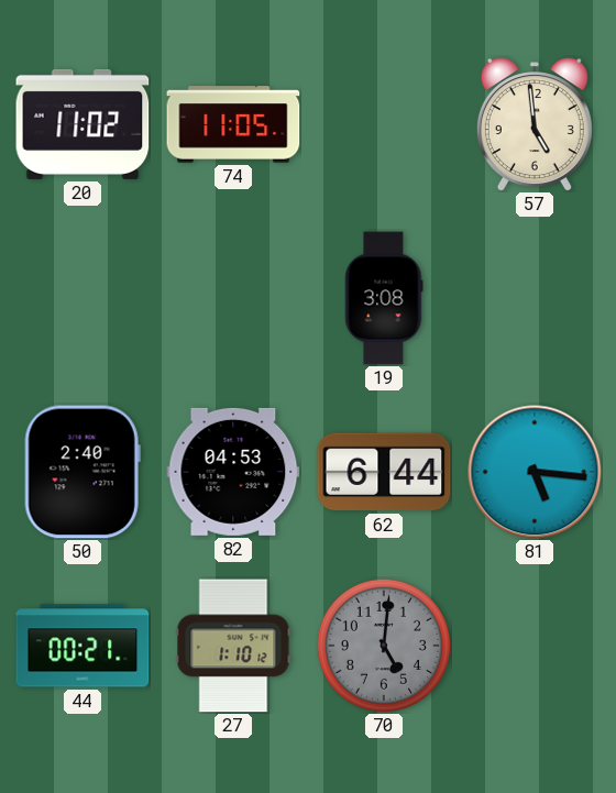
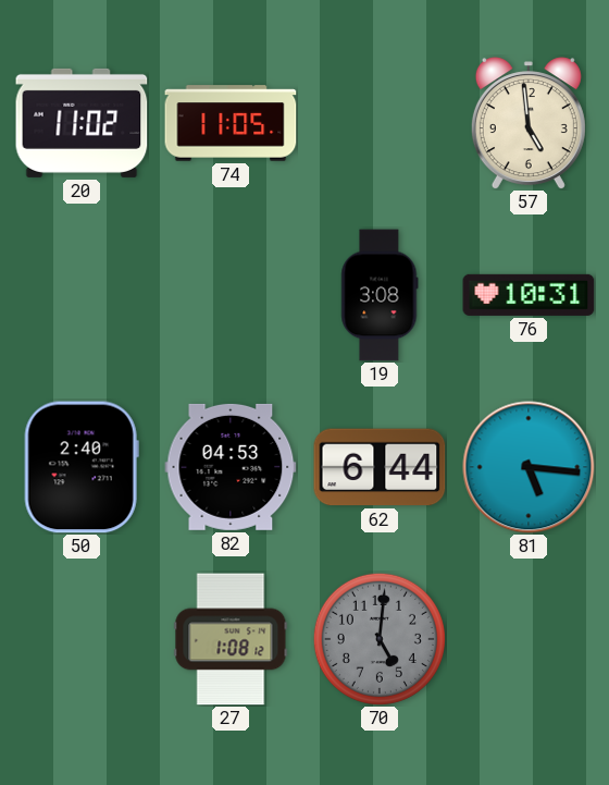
76: none -> 10:31 (529, 295)
44: 00:21 -> none (82, 646)
27: 1:10 -> 1:08 (231, 639)
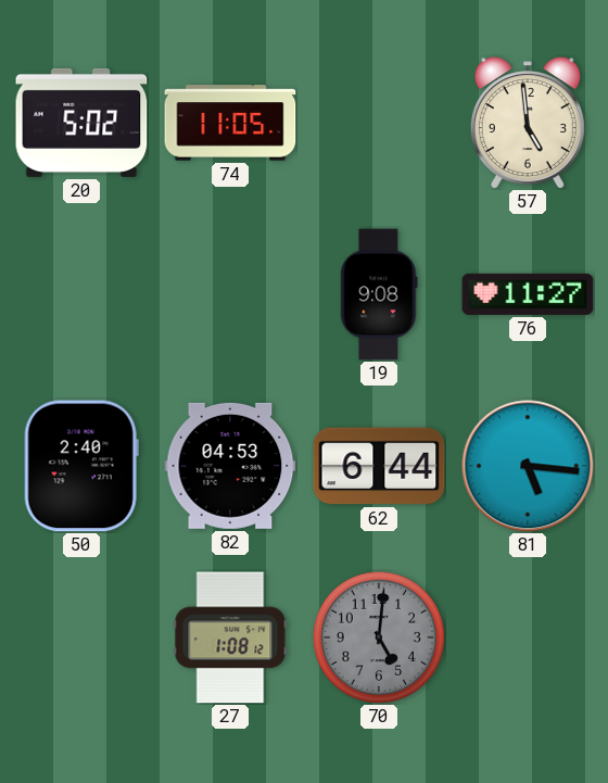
20: 11:02 -> 5:02 (81, 123)
19: 3:08 -> 9:08 (379, 294)
76: 10:31 -> 11:27 (528, 294)
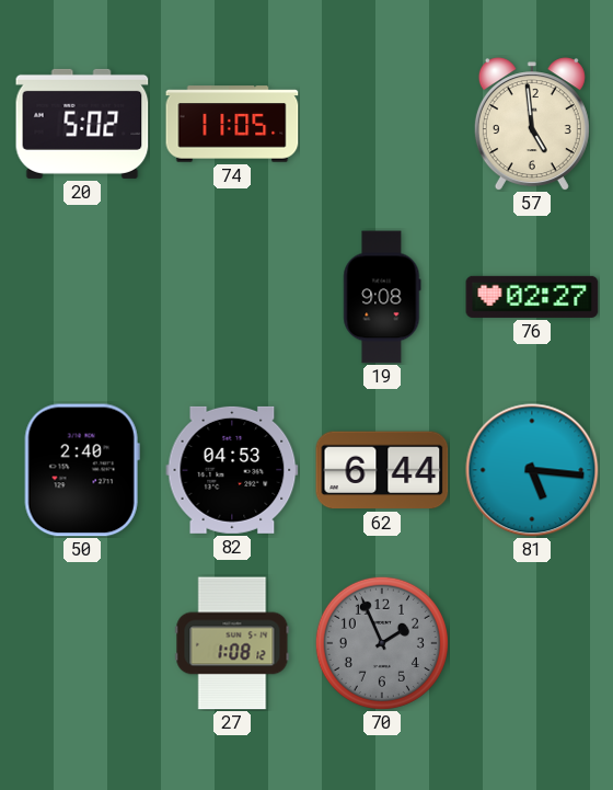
76: 11:27 -> 02:27 (532, 297)
70: 5:01 -> 1:56 (382, 643)
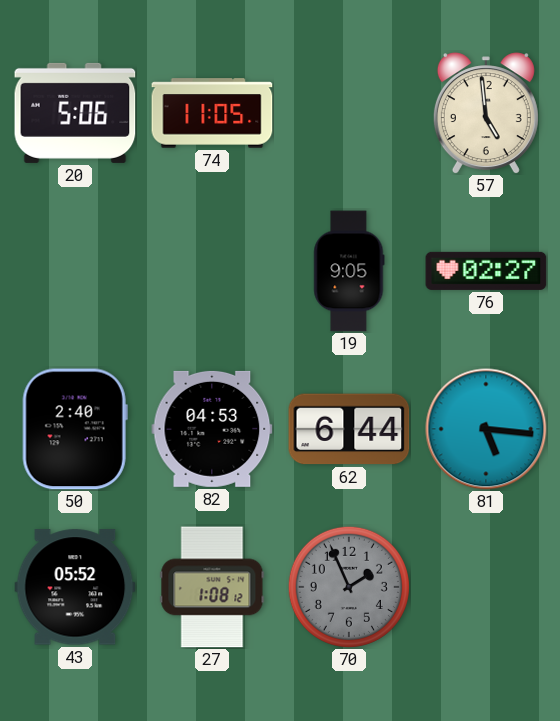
20: 5:02 -> 5:06 (75, 113)
19: 9:08 -> 9:05 (349, 271)
43: none -> 05:52 (75, 587)
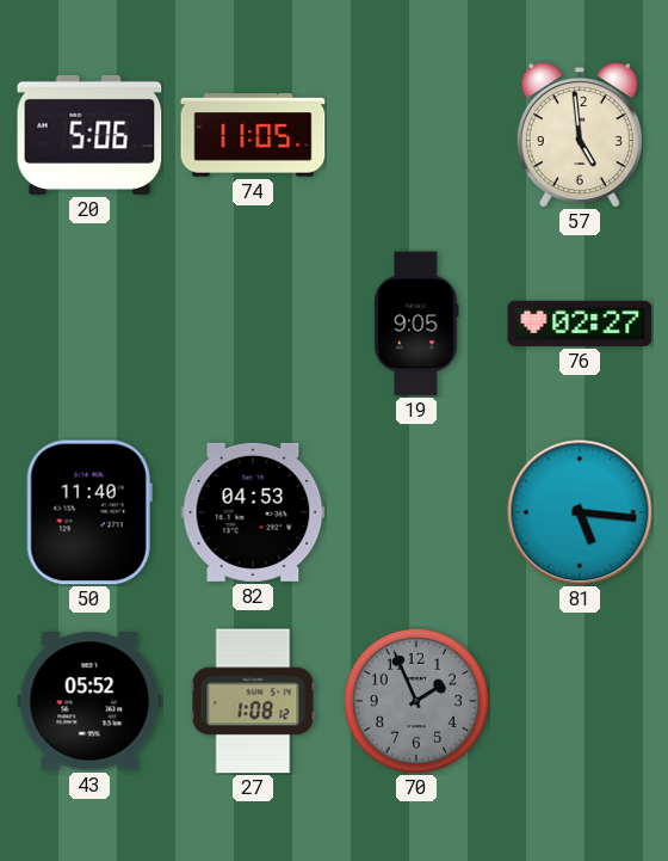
50: 2:40 -> 11:40 (89, 512)
62: 6:44 -> none (349, 429)
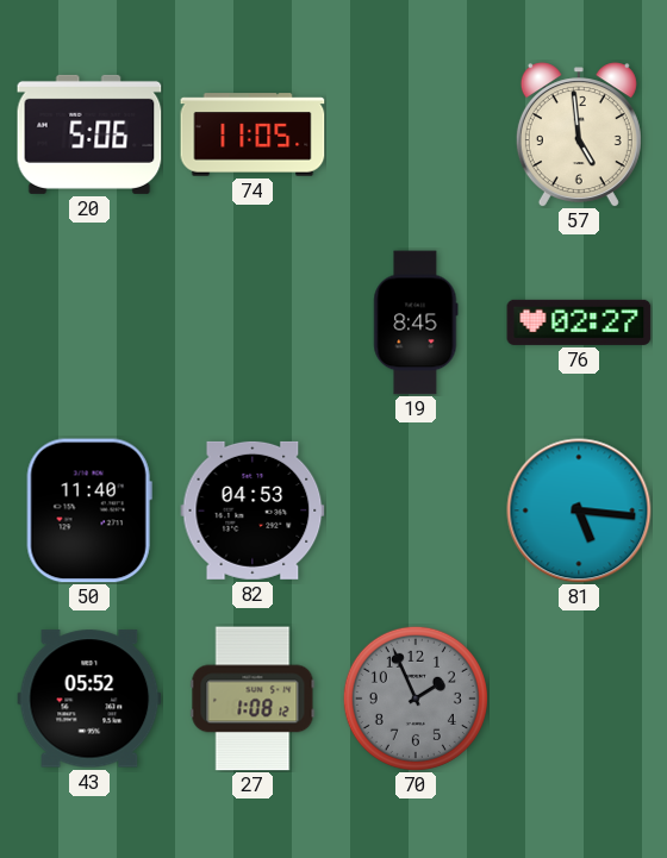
19: 9:05 -> 8:45 (416, 322)
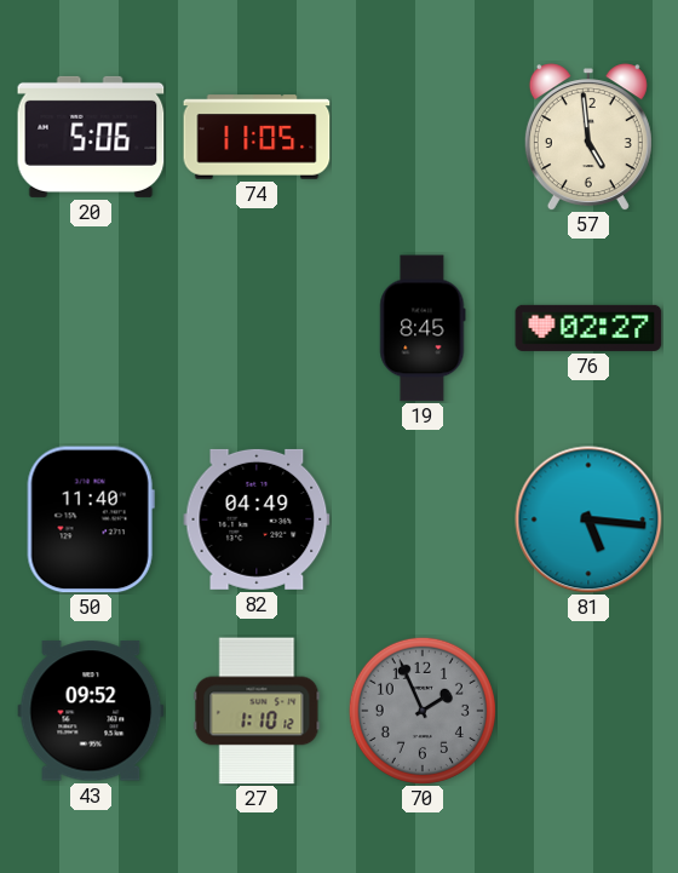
82: 04:53 -> 04:49 (257, 519)
43: 05:52 -> 09:52 (91, 711)
27: 1:08 -> 1:10 (257, 711)
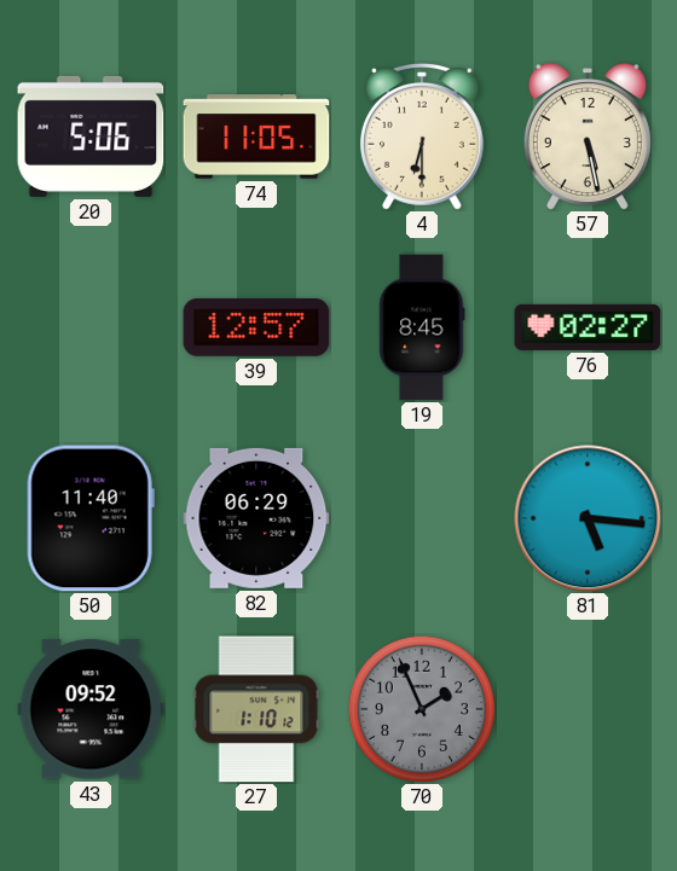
4: none -> 6:30 (422, 138)
57: 4:59 -> 5:28 (588, 137)
39: none -> 12:57 (256, 327)
82: 04:49 -> 06:29 (256, 518)
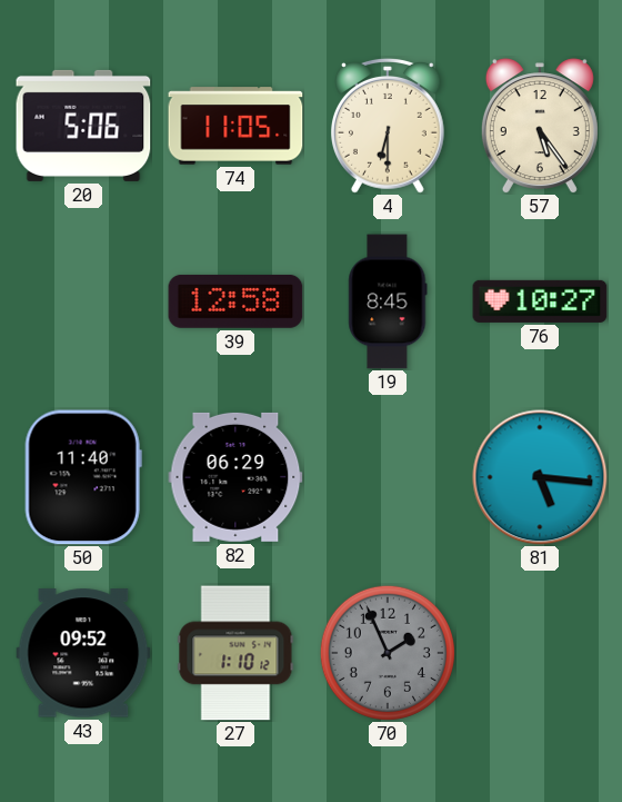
57: 5:28 -> 5:24 (540, 126)
39: 12:57 -> 12:58 (235, 301)
76: 02:27 -> 10:27 (540, 301)
